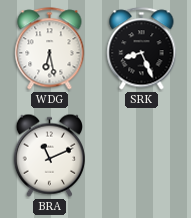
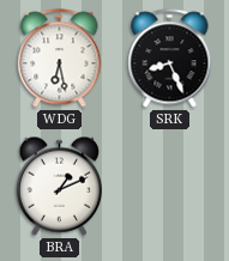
BRA: 11:11 -> 1:11 (59, 186)
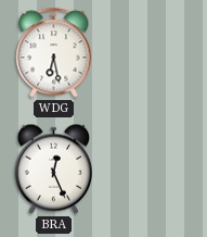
SRK: 8:26 -> none (170, 59)
BRA: 1:11 -> 12:26 (53, 169)
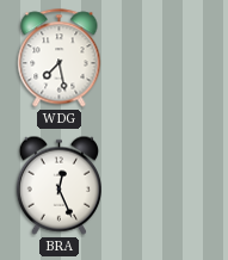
WDG: 6:28 -> 7:28 (60, 58)
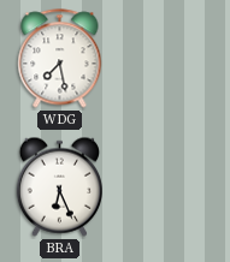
BRA: 12:26 -> 6:26 (59, 186)
